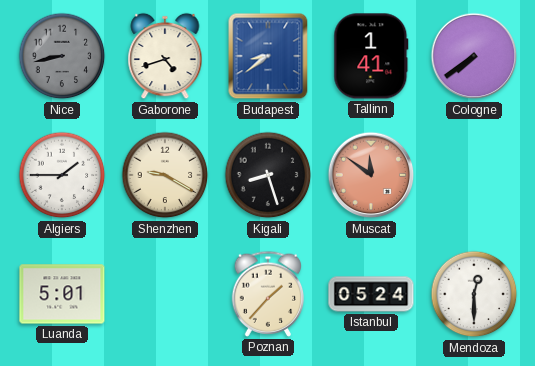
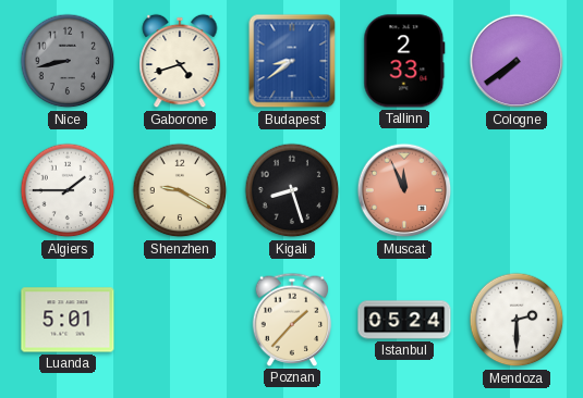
Tallinn: 1:41 -> 2:33 (404, 61)
Muscat: 11:51 -> 11:56 (404, 190)
Mendoza: 12:30 -> 2:30 (517, 320)
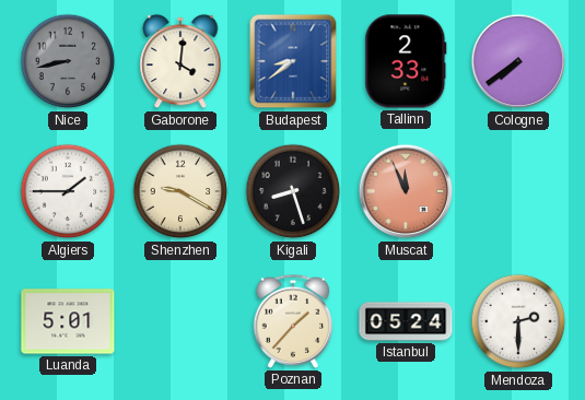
Gaborone: 4:42 -> 4:01 (180, 61)
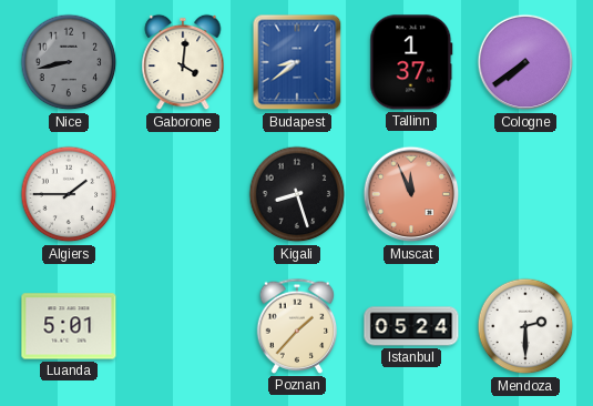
Tallinn: 2:33 -> 1:37 (411, 62)
Shenzhen: 9:20 -> none (180, 191)
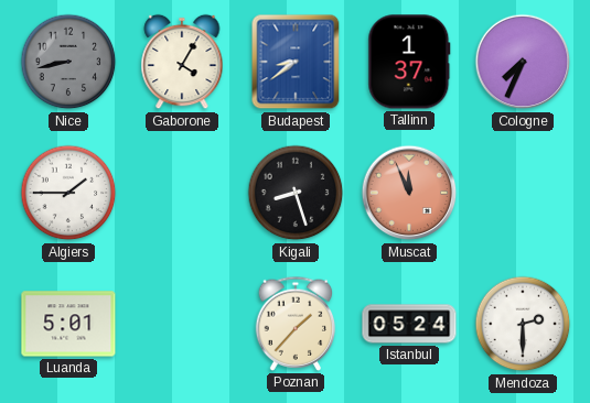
Gaborone: 4:01 -> 4:05 (182, 62)
Cologne: 7:39 -> 7:34 (523, 62)
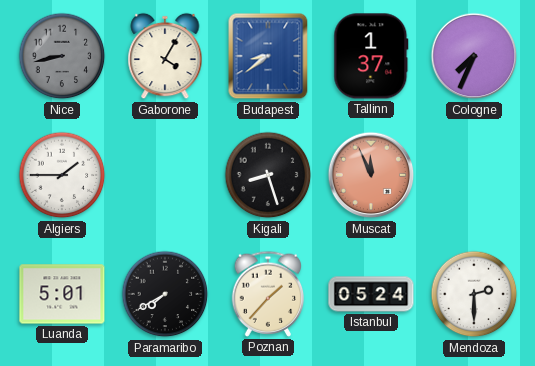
Paramaribo: none -> 7:40 (165, 294)
